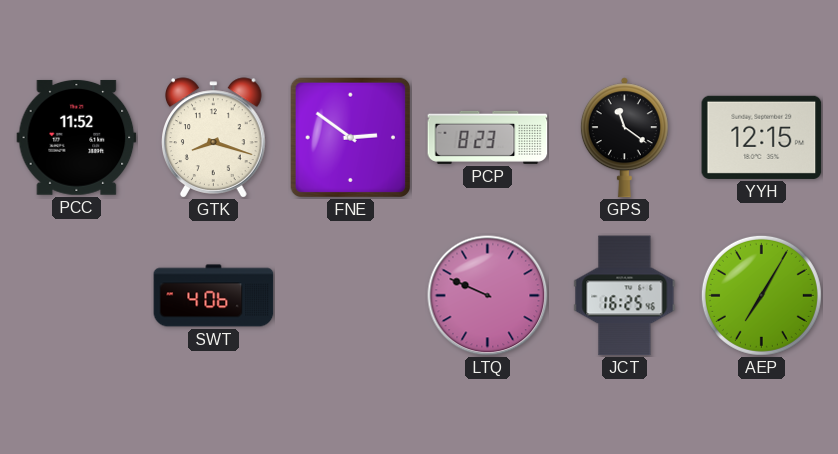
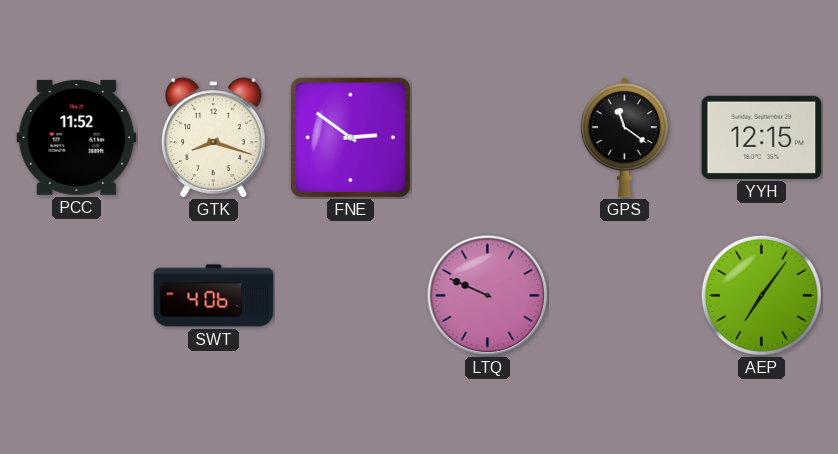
PCP: 8:23 -> none (488, 137)
JCT: 16:25 -> none (625, 296)
AEP: 7:05 -> 7:06 (761, 295)
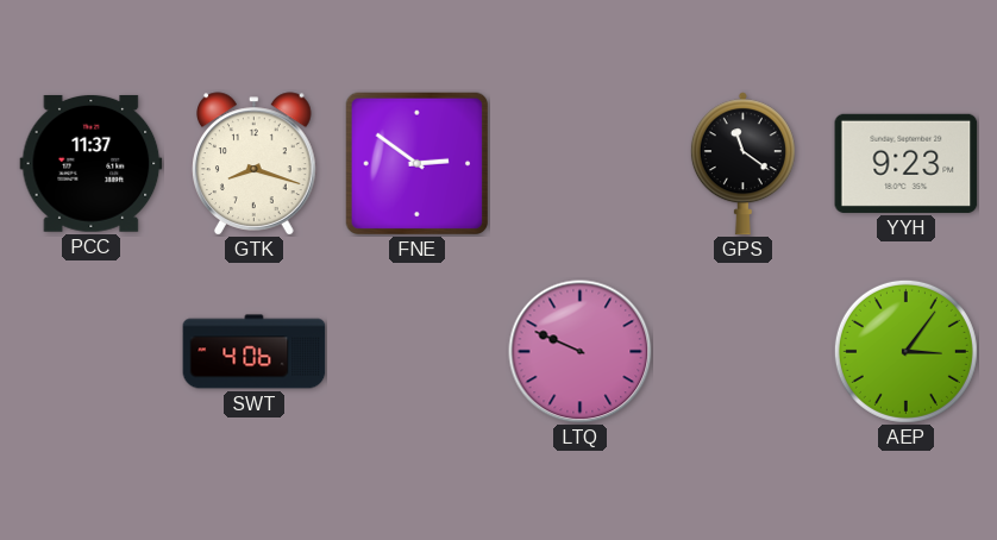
PCC: 11:52 -> 11:37 (92, 163)
YYH: 12:15 -> 9:23 (907, 163)
AEP: 7:06 -> 3:06 (905, 351)
